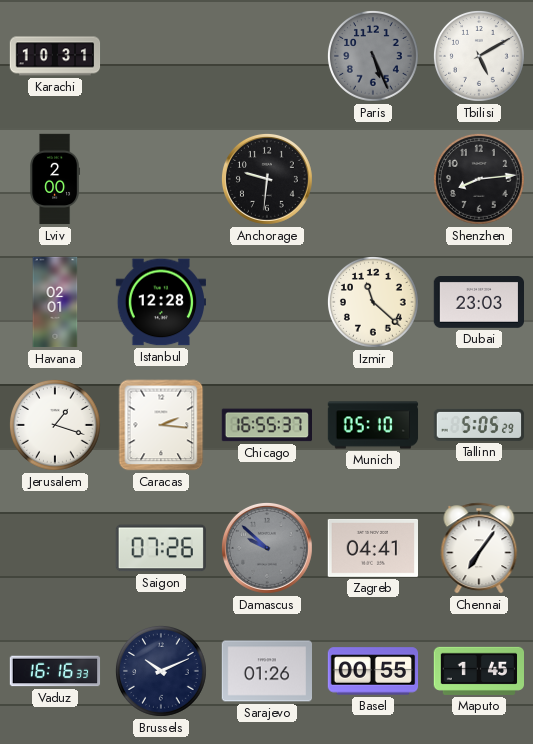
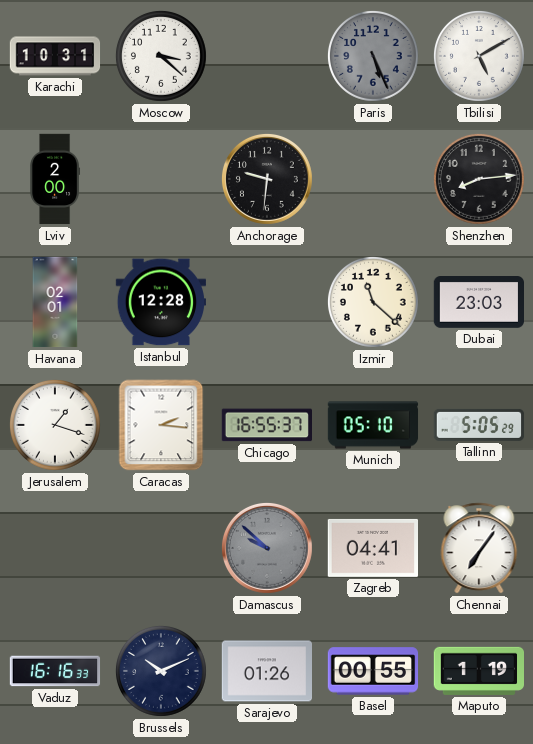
Moscow: none -> 3:22 (161, 57)
Saigon: 07:26 -> none (161, 548)
Maputo: 1:45 -> 1:19 (478, 671)
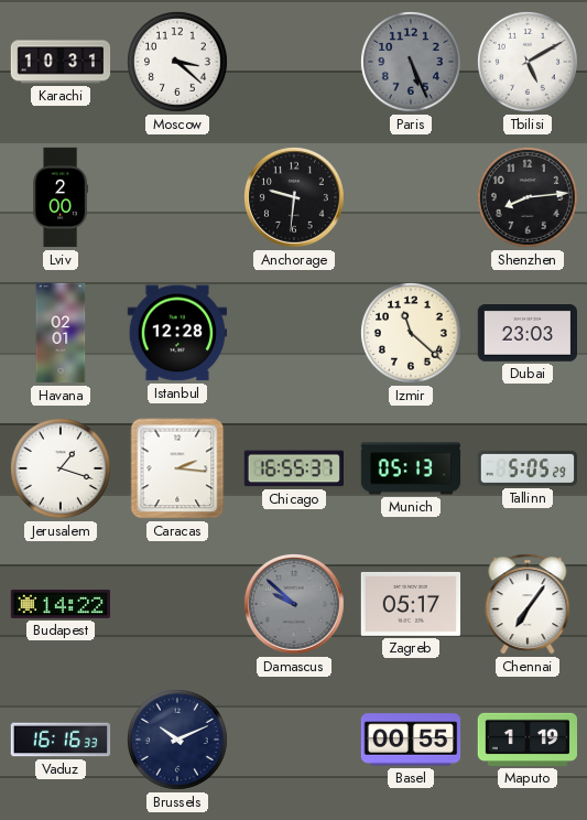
Munich: 05:10 -> 05:13 (411, 468)
Budapest: none -> 14:22 (61, 604)
Zagreb: 04:41 -> 05:17 (410, 604)
Sarajevo: 01:26 -> none (266, 671)
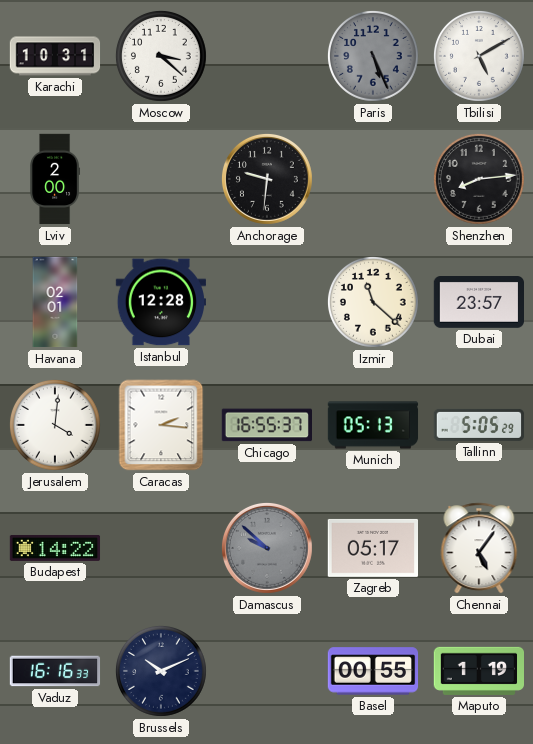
Dubai: 23:03 -> 23:57 (479, 303)
Jerusalem: 1:18 -> 4:01 (55, 426)
Chennai: 7:06 -> 5:06 (479, 548)
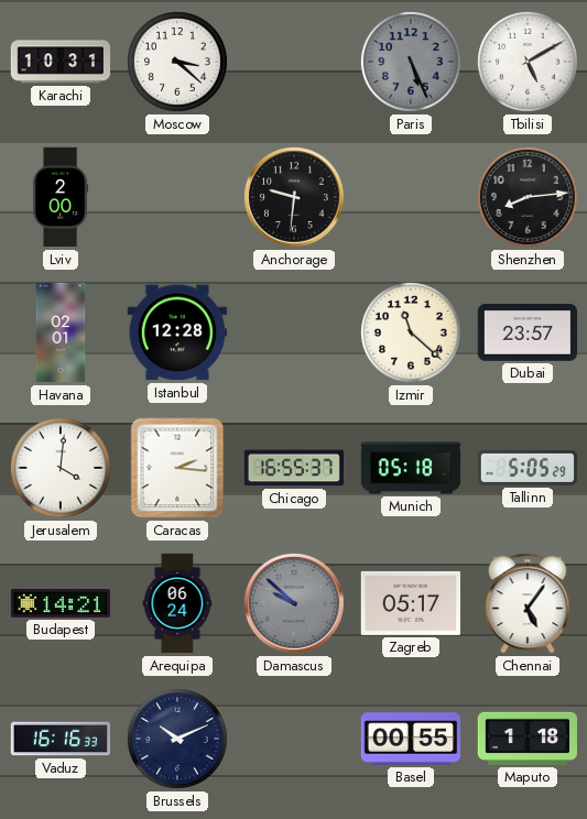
Munich: 05:13 -> 05:18 (411, 468)
Budapest: 14:22 -> 14:21 (61, 603)
Arequipa: none -> 06:24 (177, 603)
Maputo: 1:19 -> 1:18 (526, 739)
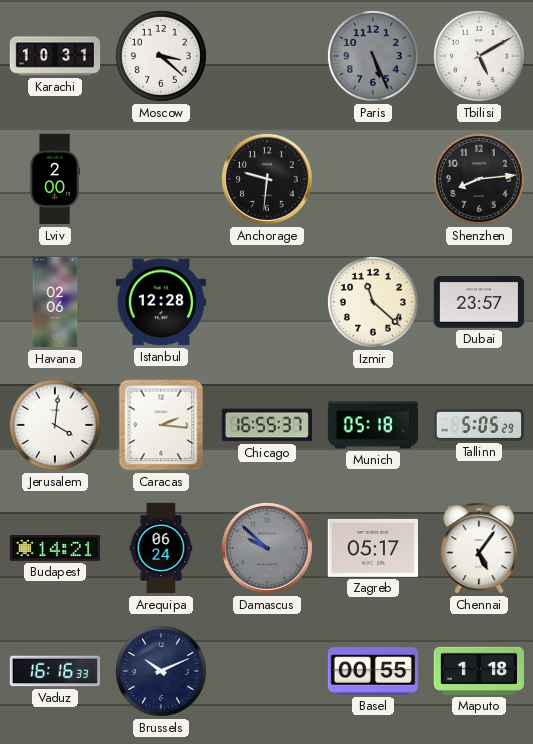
Havana: 02:01 -> 02:06 (55, 302)
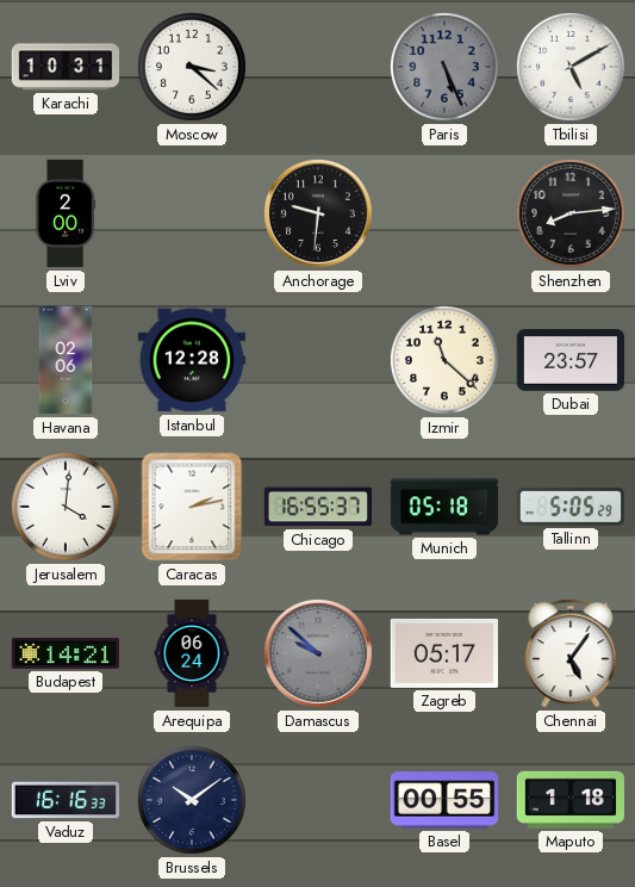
Caracas: 2:16 -> 2:13 (192, 507)
Brussels: 10:11 -> 10:09 (192, 801)
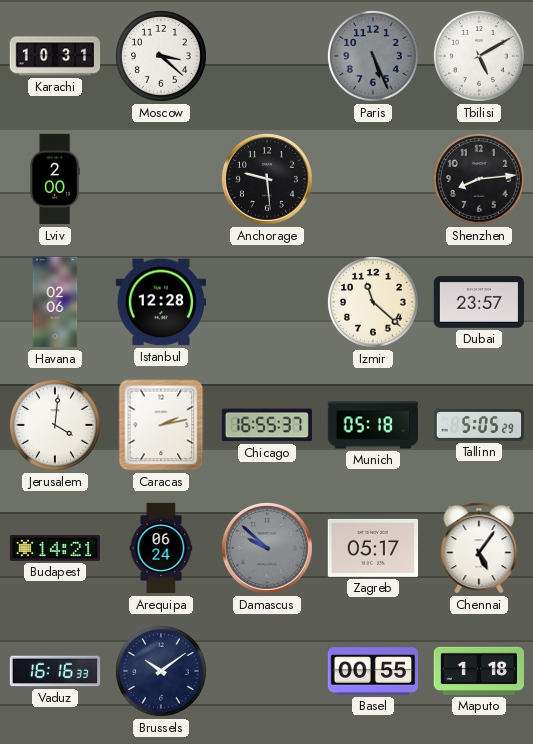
Anchorage: 9:31 -> 9:29 (267, 179)
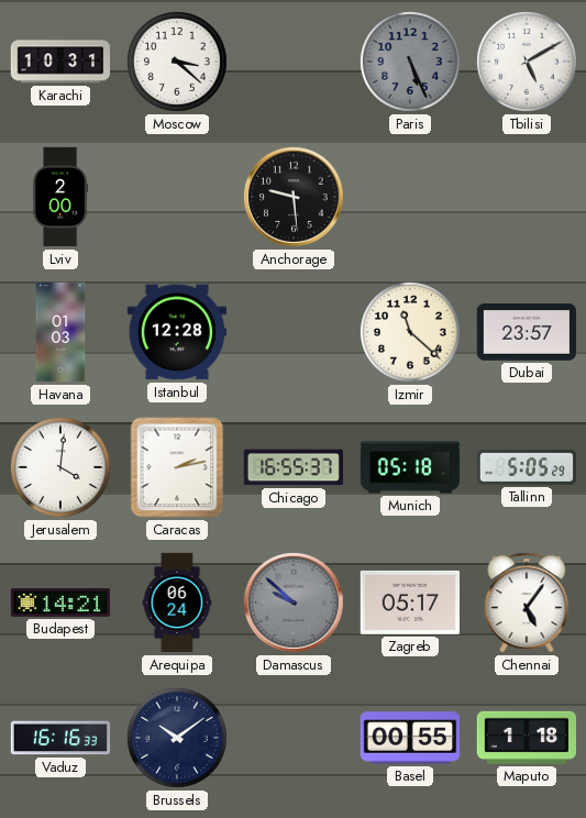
Shenzhen: 8:14 -> none (479, 180)
Havana: 02:06 -> 01:03 (60, 332)
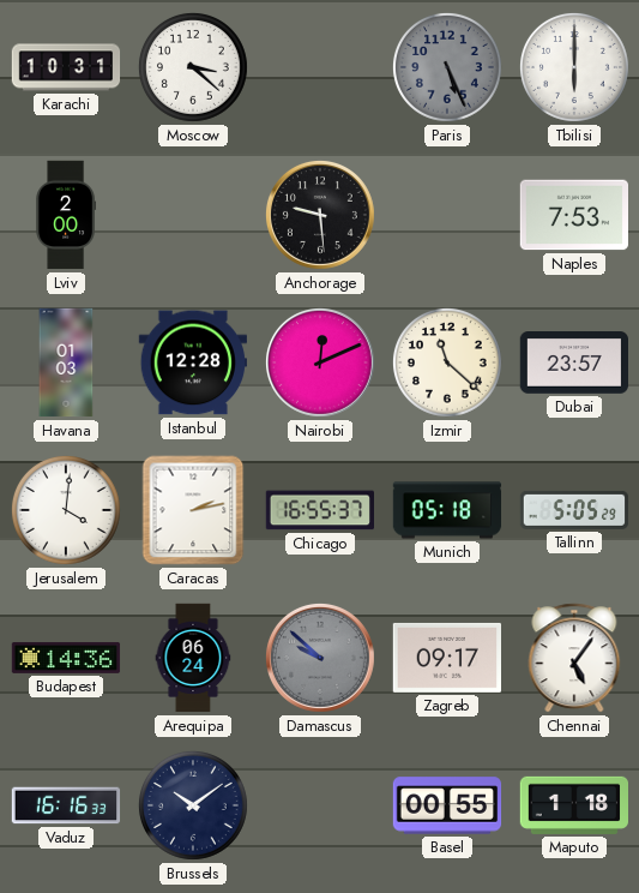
Tbilisi: 5:10 -> 6:00 (574, 68)
Naples: none -> 7:53 (573, 215)
Nairobi: none -> 12:11 (320, 362)
Budapest: 14:21 -> 14:36 (66, 658)
Zagreb: 05:17 -> 09:17 (446, 658)
